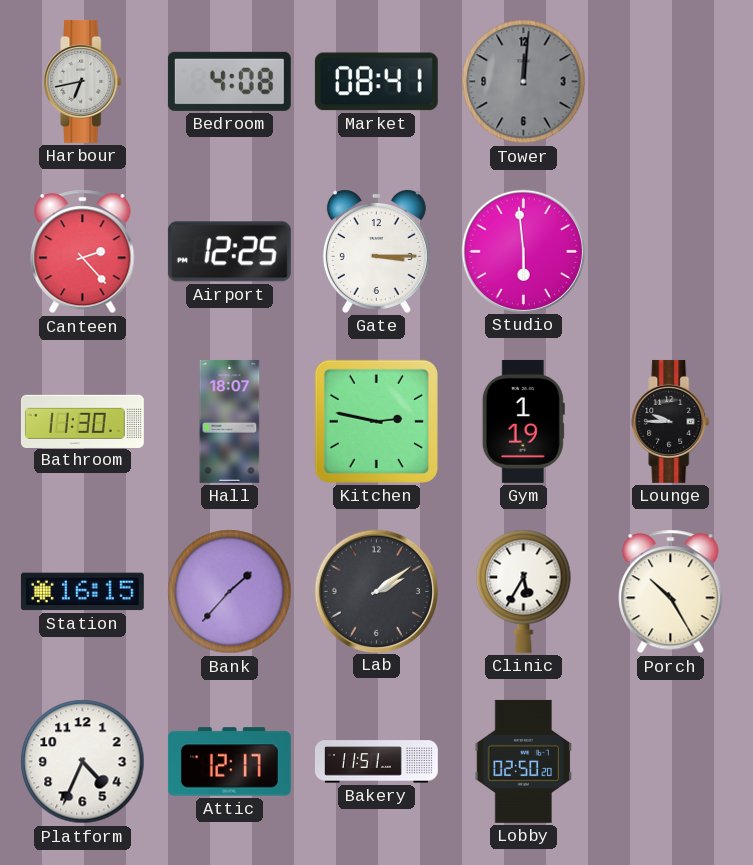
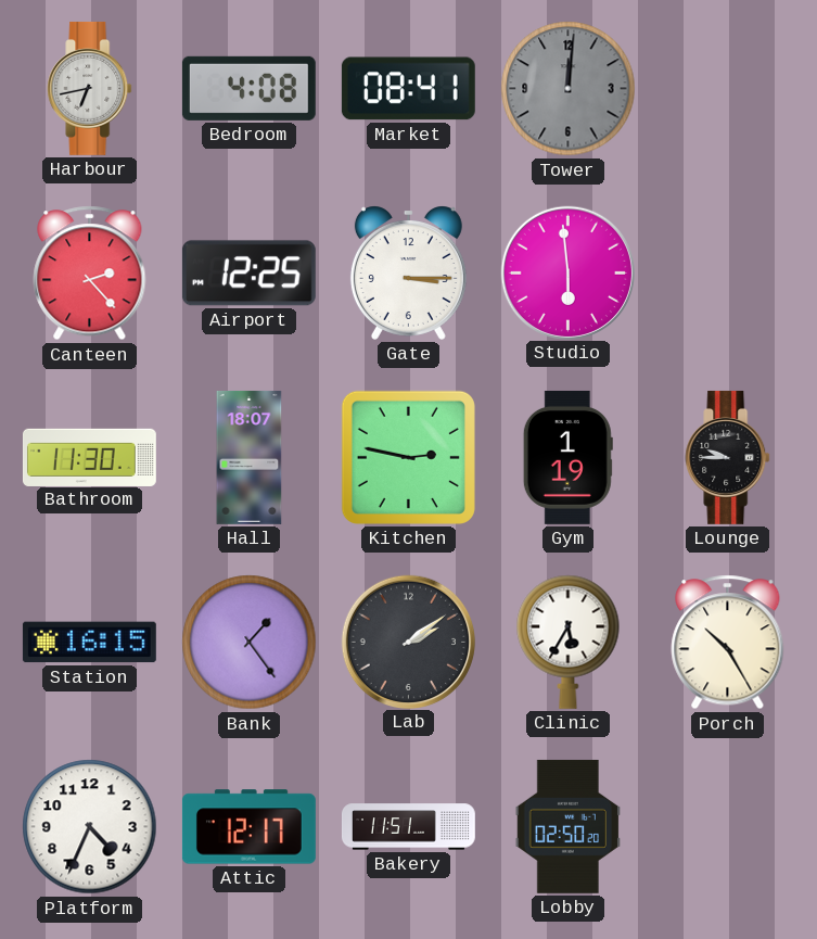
Bank: 1:37 -> 1:24 (250, 643)
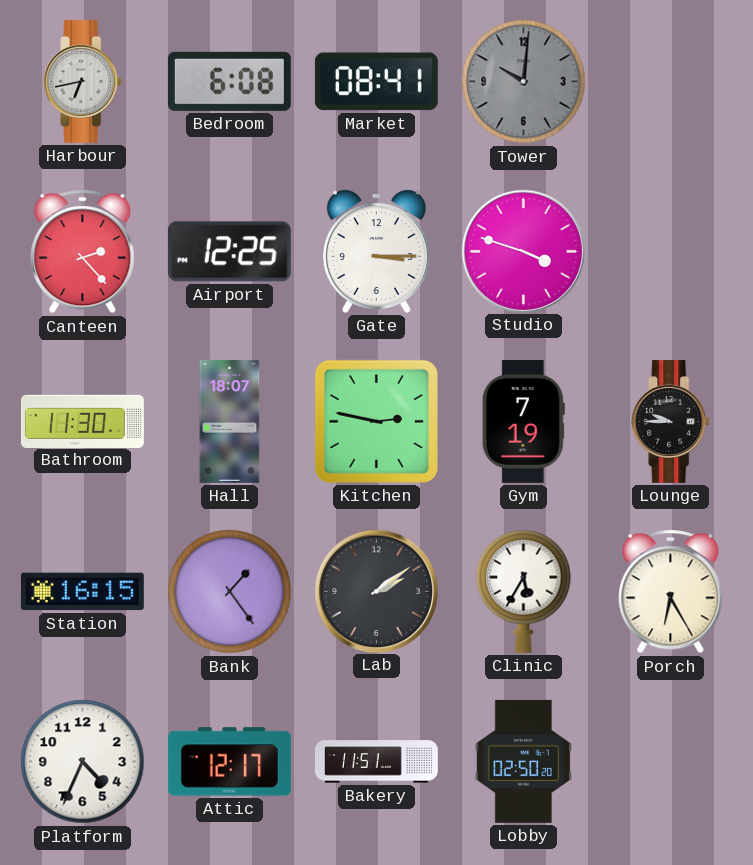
Bedroom: 4:08 -> 6:08 (229, 81)
Tower: 12:01 -> 10:01 (524, 82)
Studio: 5:59 -> 3:48 (523, 251)
Gym: 1:19 -> 7:19 (523, 421)
Porch: 10:25 -> 6:25 (671, 592)
